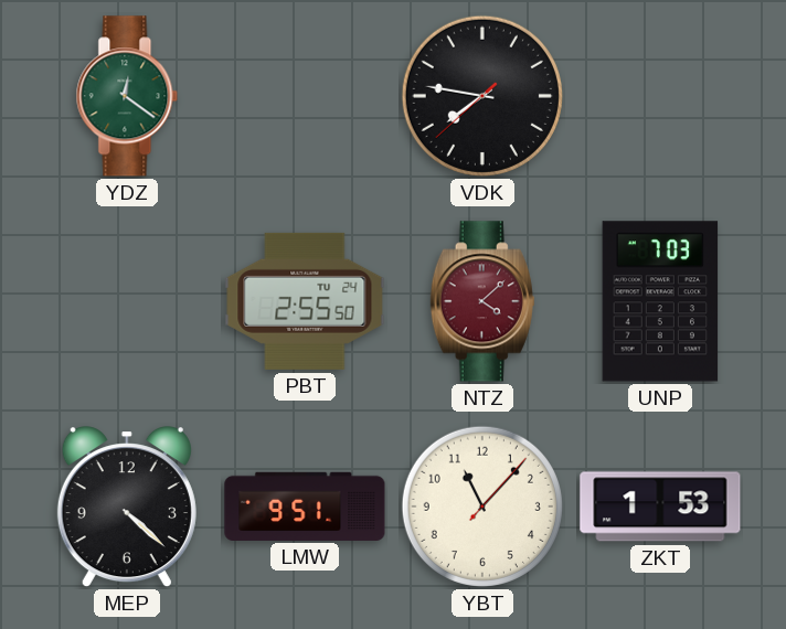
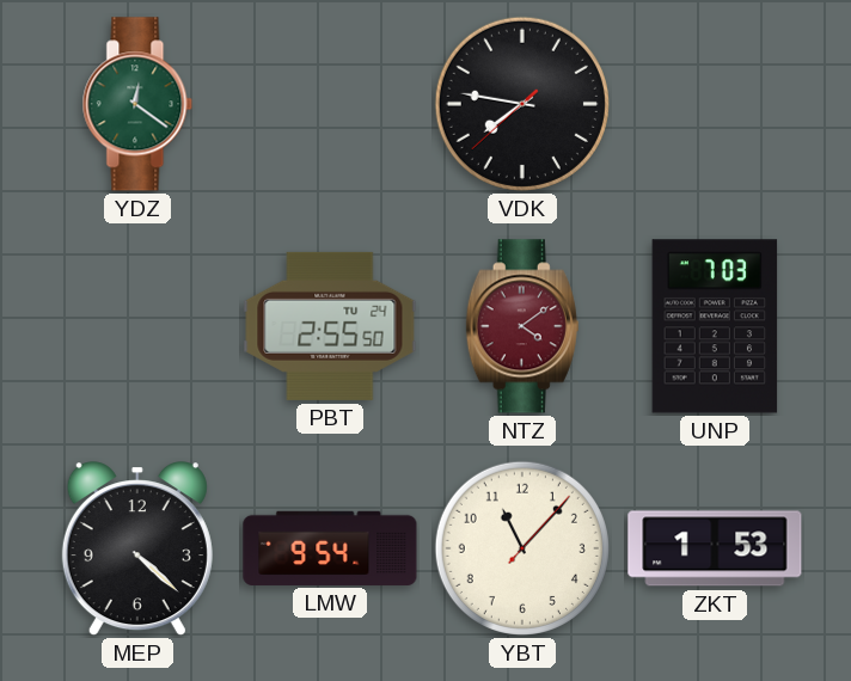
NTZ: 4:08 -> 4:09 (522, 326)
LMW: 9:51 -> 9:54 (330, 548)
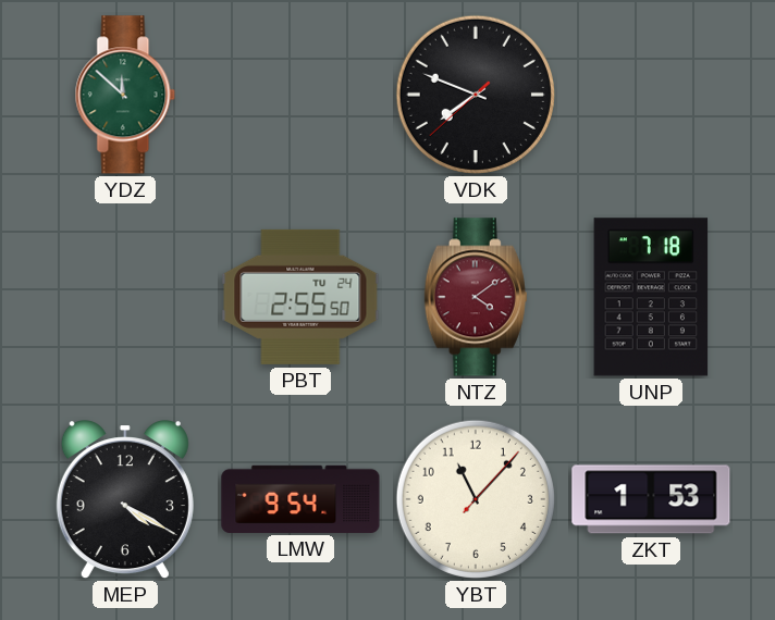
YDZ: 12:21 -> 11:52 (125, 95)
VDK: 7:46 -> 7:48 (476, 95)
UNP: 7:03 -> 7:18 (651, 297)
MEP: 4:22 -> 4:20 (125, 500)
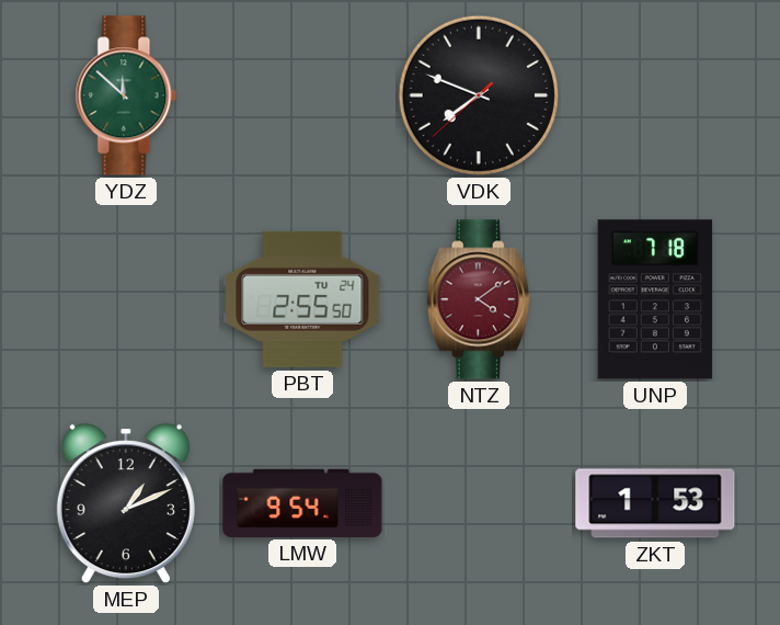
MEP: 4:20 -> 1:11 (126, 504)
YBT: 11:07 -> none (476, 499)
